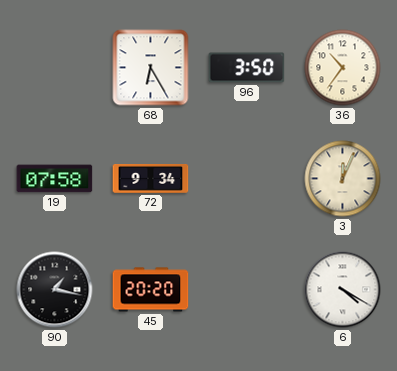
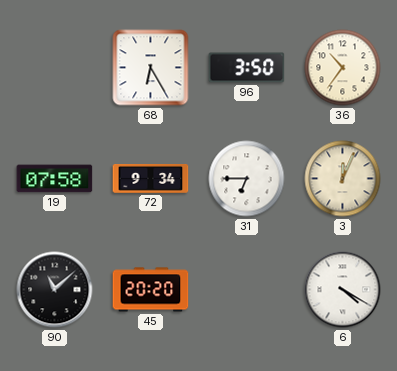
31: none -> 6:45 (247, 179)
90: 1:17 -> 11:08 (55, 290)
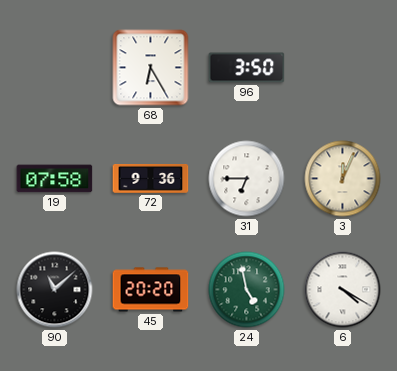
36: 10:36 -> none (343, 68)
72: 9:34 -> 9:36 (151, 179)
24: none -> 4:58 (247, 290)
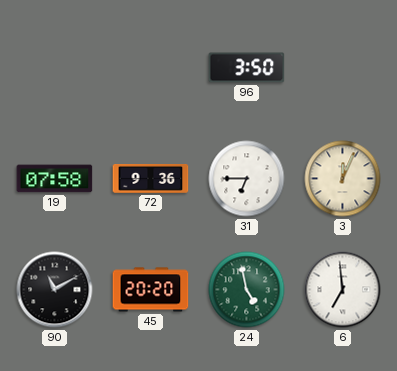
68: 6:25 -> none (151, 68)
90: 11:08 -> 11:10 (55, 290)
6: 4:20 -> 6:59 (343, 290)
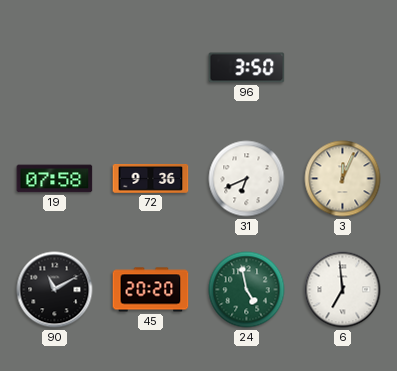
31: 6:45 -> 6:41 (247, 179)
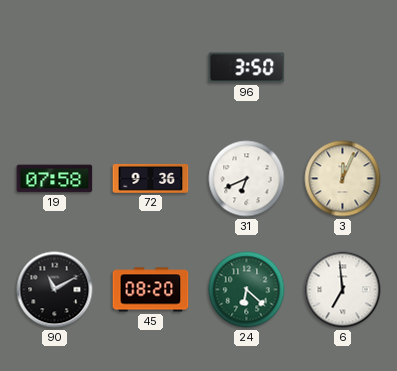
45: 20:20 -> 08:20 (151, 290)
24: 4:58 -> 6:22 (247, 290)
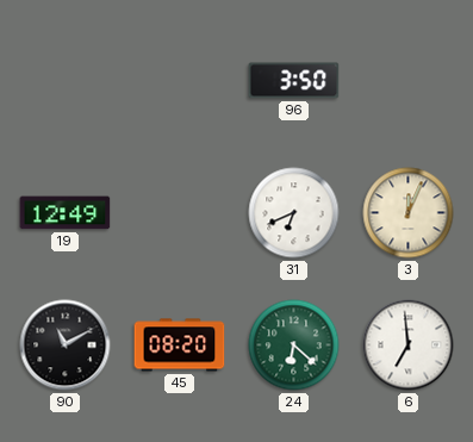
19: 07:58 -> 12:49 (66, 213)
72: 9:36 -> none (151, 179)
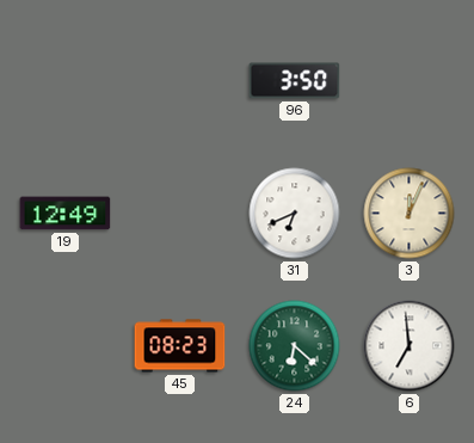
90: 11:10 -> none (66, 345)
45: 08:20 -> 08:23 (180, 346)
